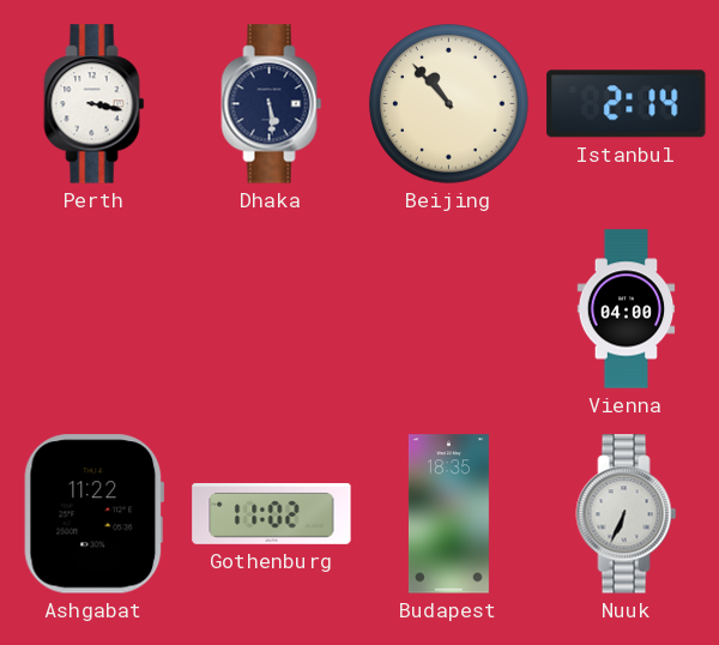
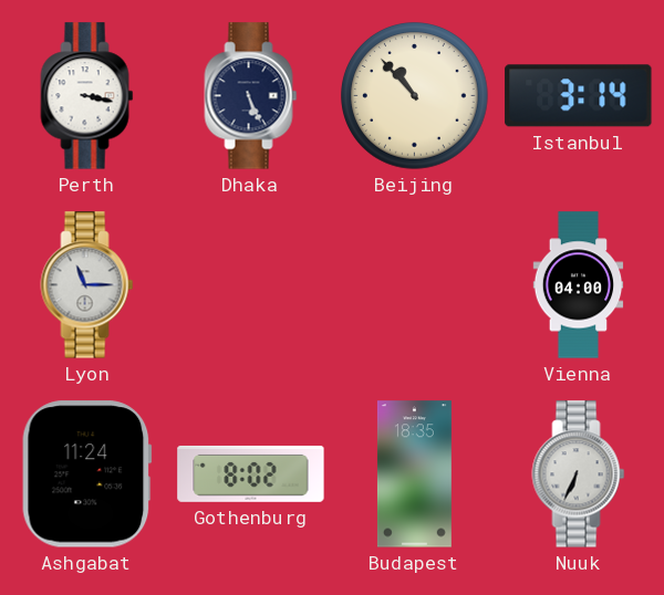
Dhaka: 5:29 -> 5:26 (251, 96)
Istanbul: 2:14 -> 3:14 (579, 96)
Lyon: none -> 11:15 (87, 285)
Ashgabat: 11:22 -> 11:24 (87, 474)
Gothenburg: 11:02 -> 8:02 (251, 473)
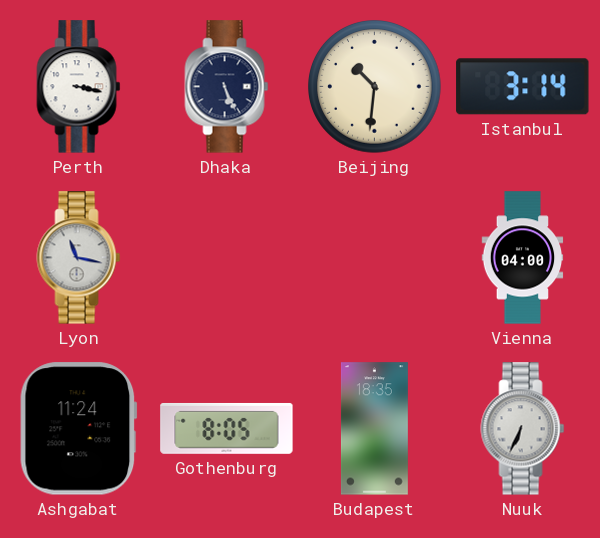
Beijing: 10:53 -> 10:31 (375, 87)
Lyon: 11:15 -> 11:17 (79, 258)
Gothenburg: 8:02 -> 8:05 (227, 428)
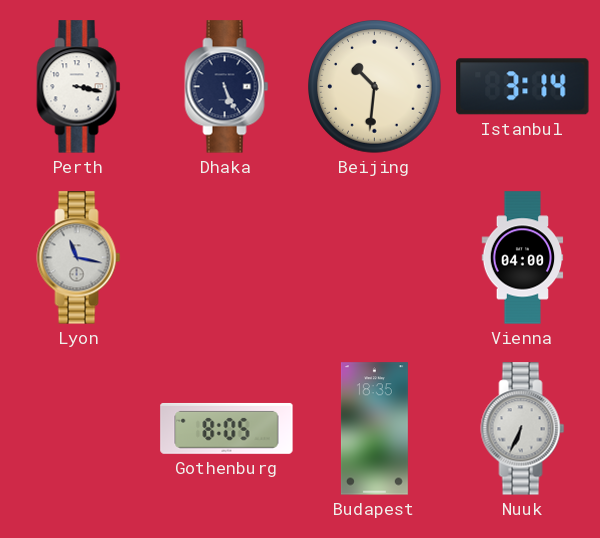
Ashgabat: 11:24 -> none (79, 429)
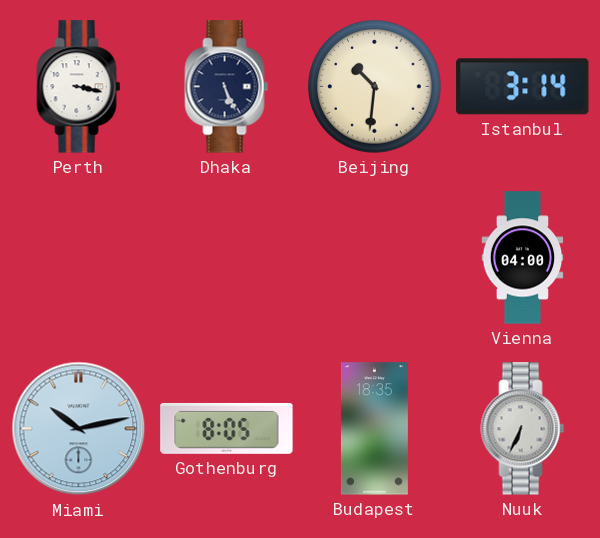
Lyon: 11:17 -> none (79, 258)
Miami: none -> 10:13 (79, 429)
